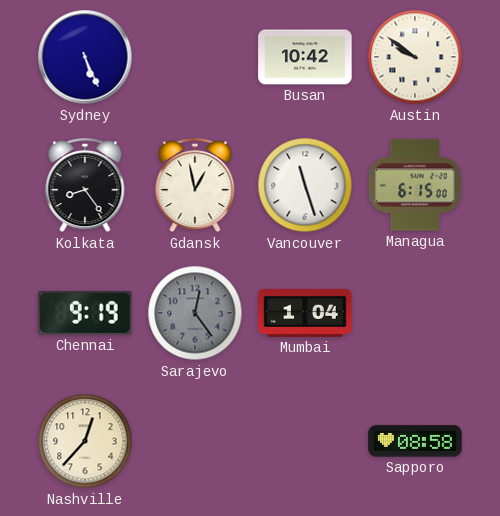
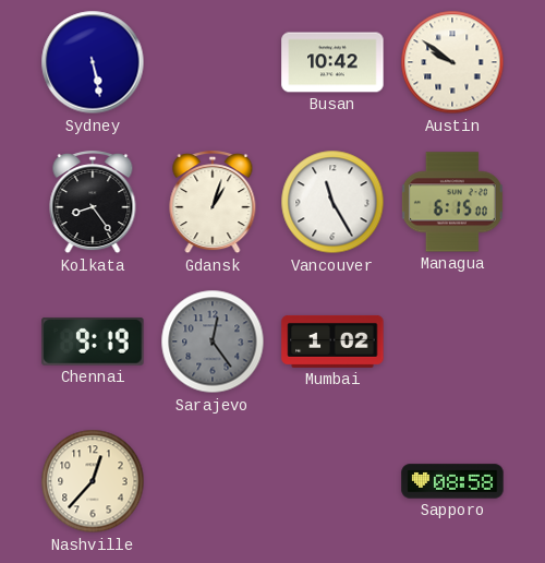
Sydney: 5:26 -> 5:28 (93, 62)
Gdansk: 12:58 -> 1:03 (213, 203)
Vancouver: 11:27 -> 11:25 (332, 202)
Mumbai: 1:04 -> 1:02 (332, 342)
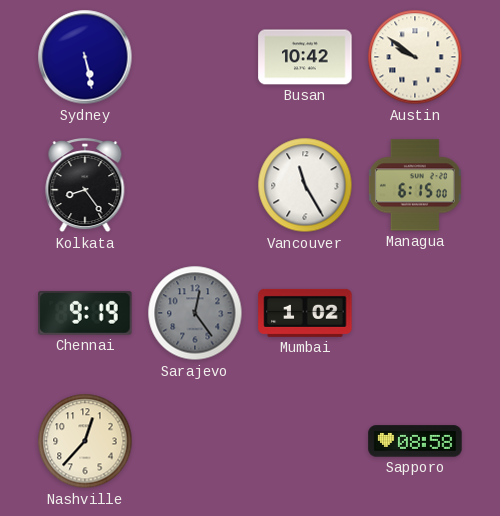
Gdansk: 1:03 -> none (213, 203)
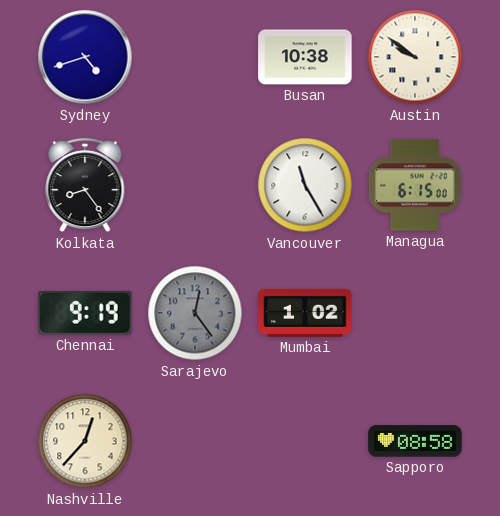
Sydney: 5:28 -> 4:42 (85, 57)
Busan: 10:42 -> 10:38 (305, 57)
